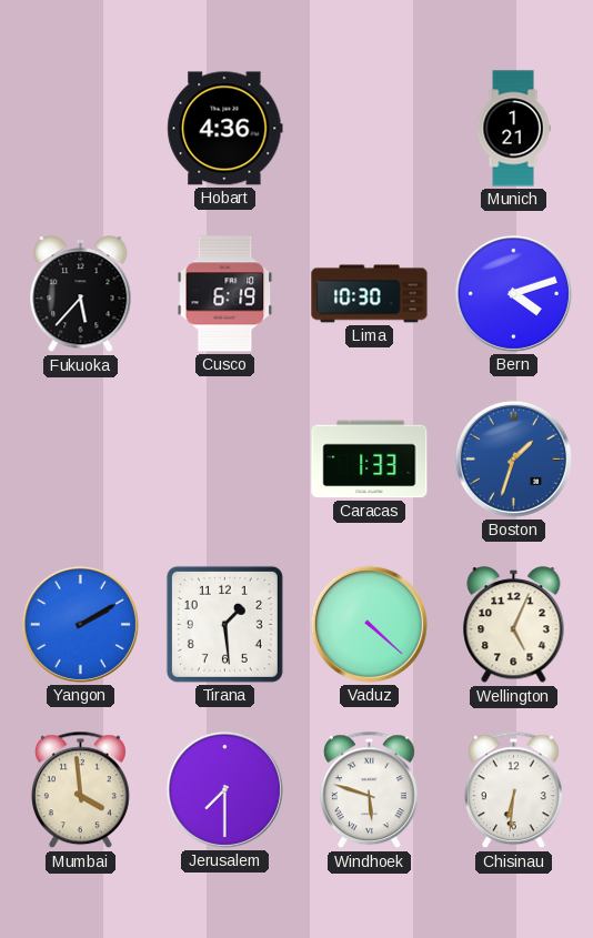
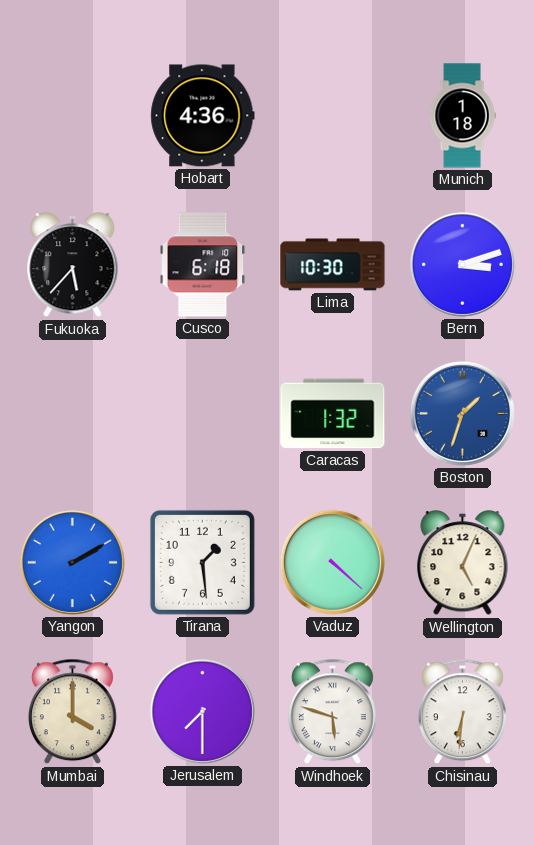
Munich: 1:21 -> 1:18 (462, 116)
Cusco: 6:19 -> 6:18 (203, 265)
Bern: 4:12 -> 3:12 (462, 264)
Caracas: 1:33 -> 1:32 (333, 414)
Mumbai: 3:59 -> 4:00 (72, 712)
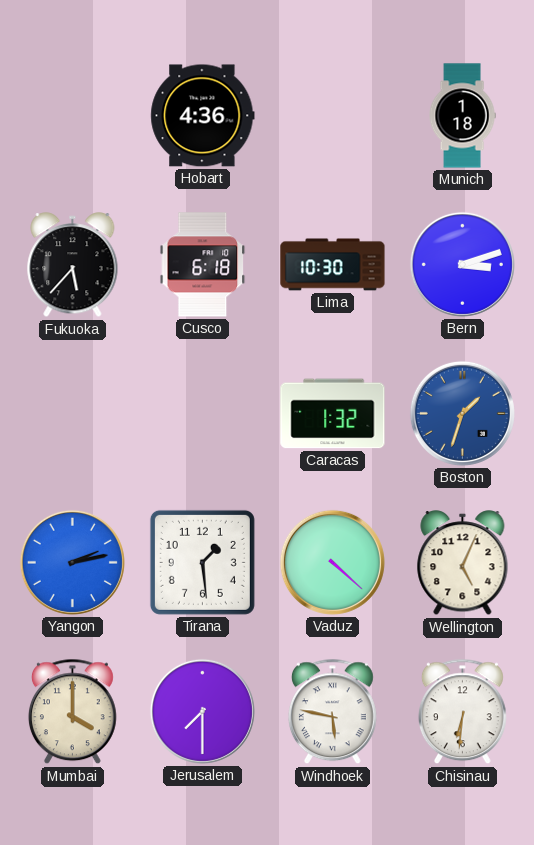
Yangon: 2:10 -> 2:13 (72, 562)
Windhoek: 5:48 -> 5:47 (332, 712)
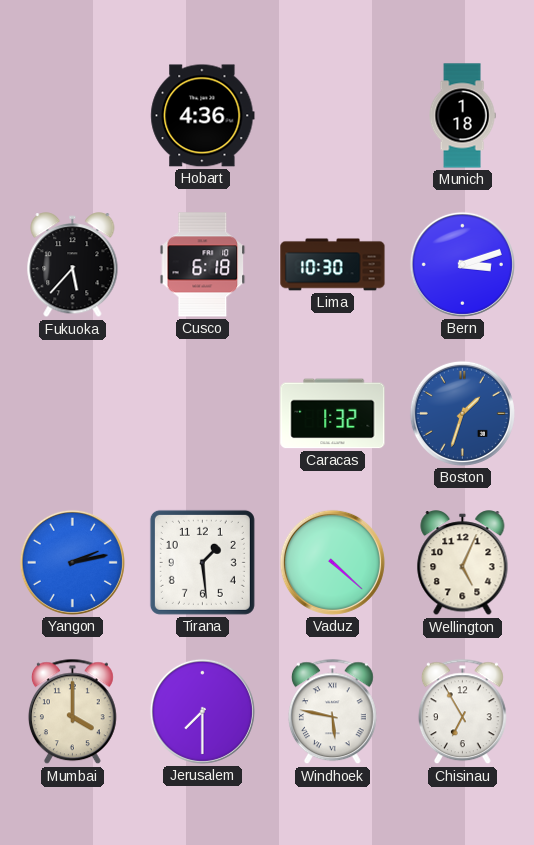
Chisinau: 6:31 -> 6:55 (462, 712)
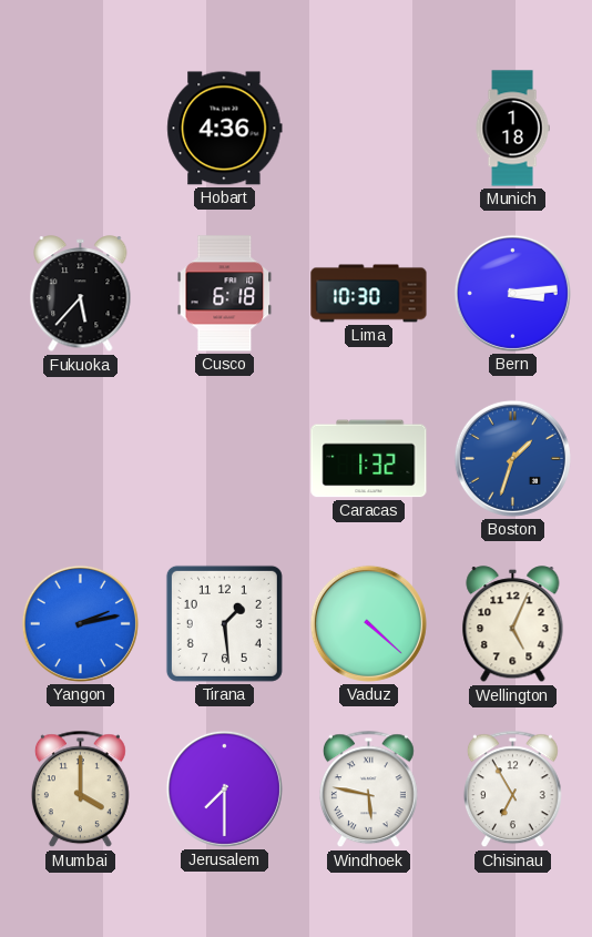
Bern: 3:12 -> 3:14 (512, 293)
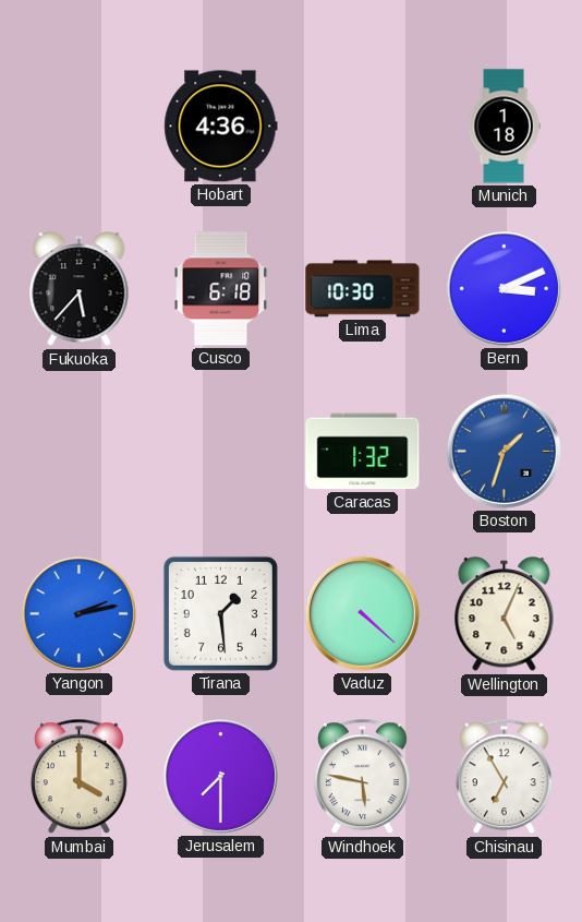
Bern: 3:14 -> 3:11 (504, 288)
